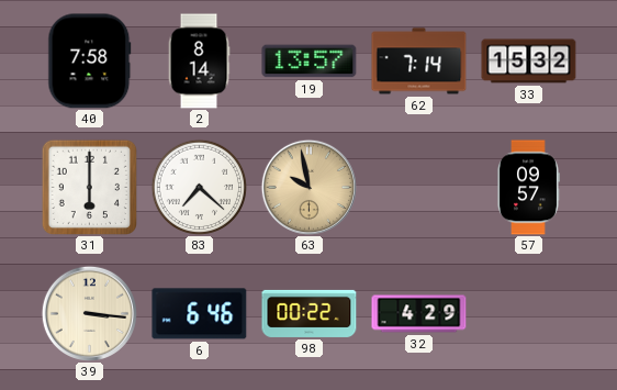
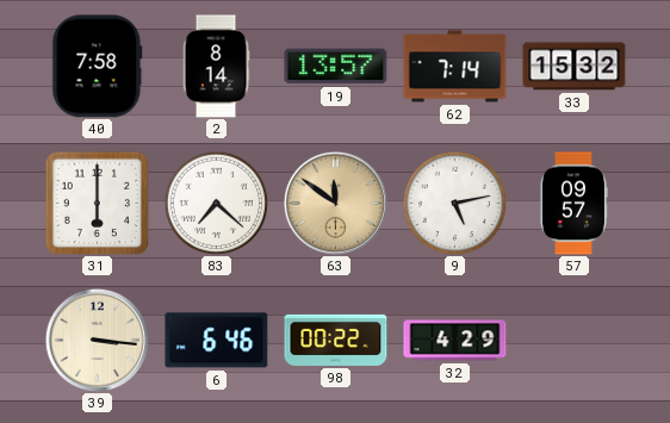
63: 9:58 -> 11:51 (335, 203)
9: none -> 5:13 (454, 203)
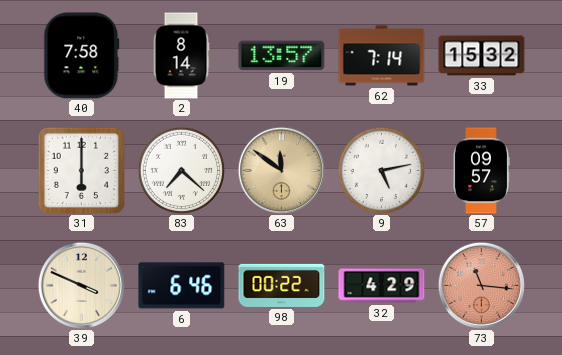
39: 3:16 -> 3:49 (81, 285)
73: none -> 11:16 (481, 285)
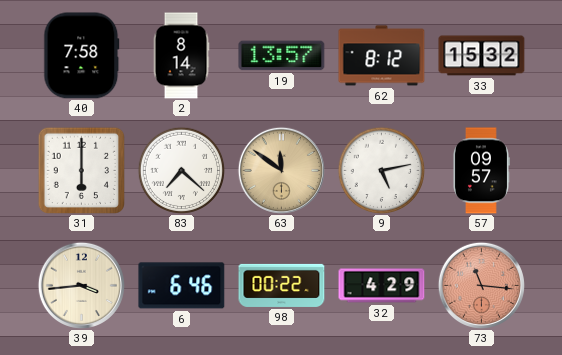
62: 7:14 -> 8:12 (382, 56)
39: 3:49 -> 3:44 (81, 285)
